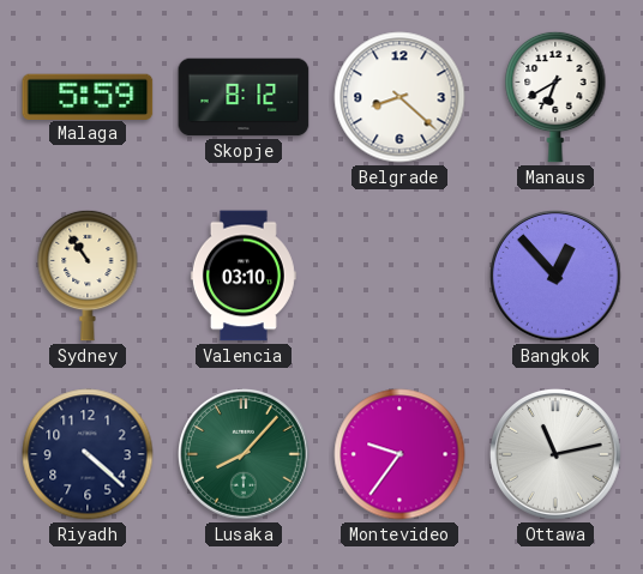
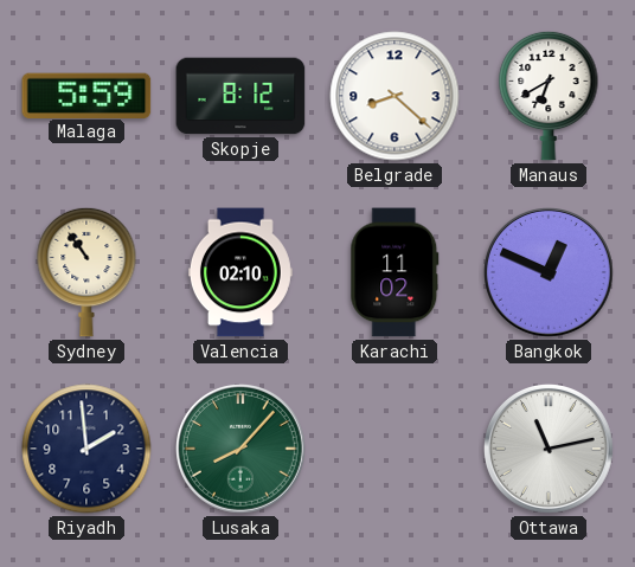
Valencia: 03:10 -> 02:10 (240, 272)
Karachi: none -> 11:02 (395, 272)
Bangkok: 12:53 -> 12:49 (550, 273)
Riyadh: 4:22 -> 1:59 (86, 449)
Montevideo: 9:36 -> none (399, 454)
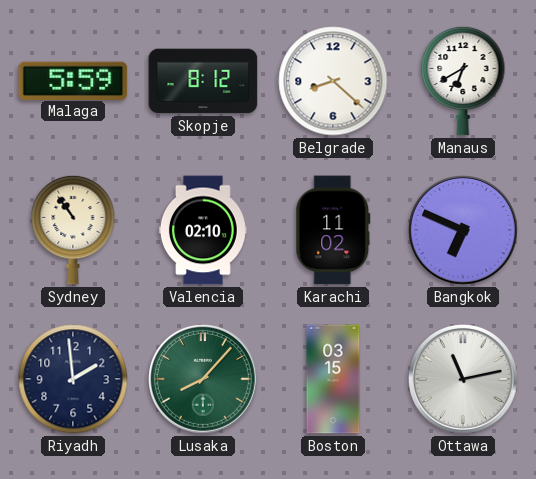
Bangkok: 12:49 -> 6:49 (464, 231)
Boston: none -> 03:15 (333, 379)
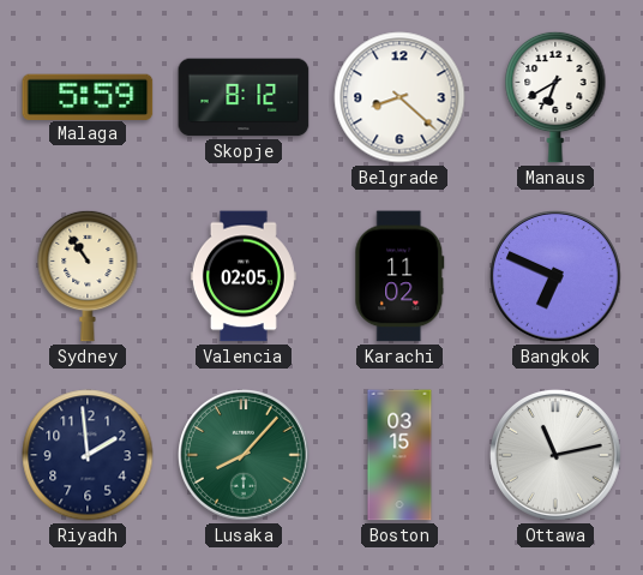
Valencia: 02:10 -> 02:05 (244, 276)
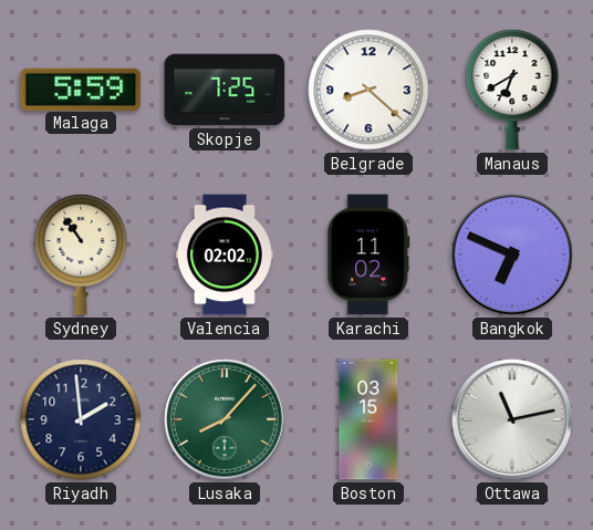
Skopje: 8:12 -> 7:25 (225, 90)
Valencia: 02:05 -> 02:02 (225, 254)
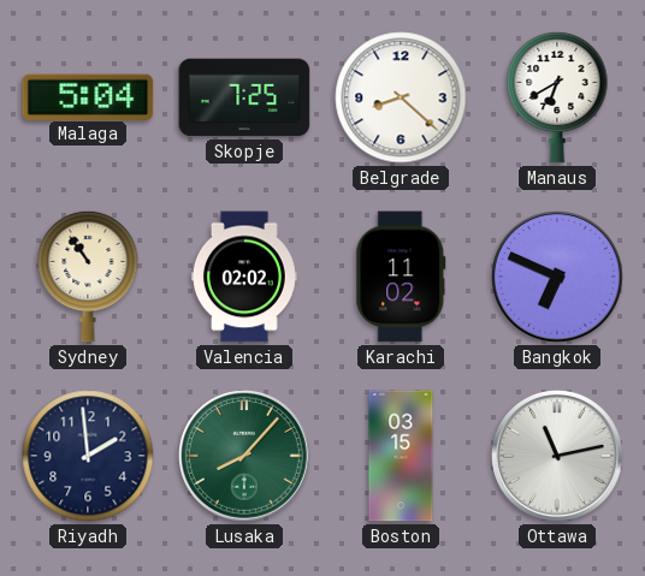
Malaga: 5:59 -> 5:04 (88, 96)
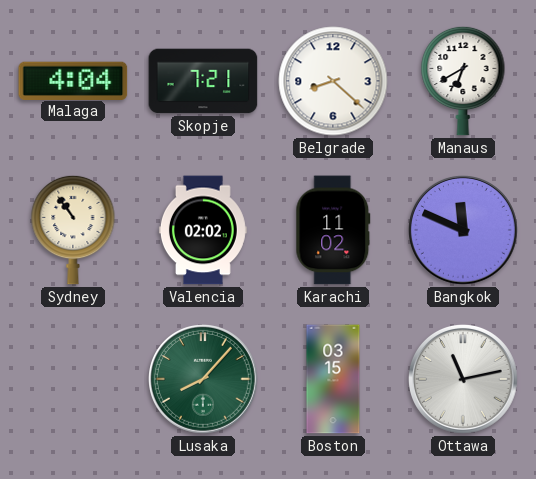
Malaga: 5:04 -> 4:04 (73, 80)
Skopje: 7:25 -> 7:21 (203, 81)
Bangkok: 6:49 -> 11:49 (464, 231)
Riyadh: 1:59 -> none (88, 456)
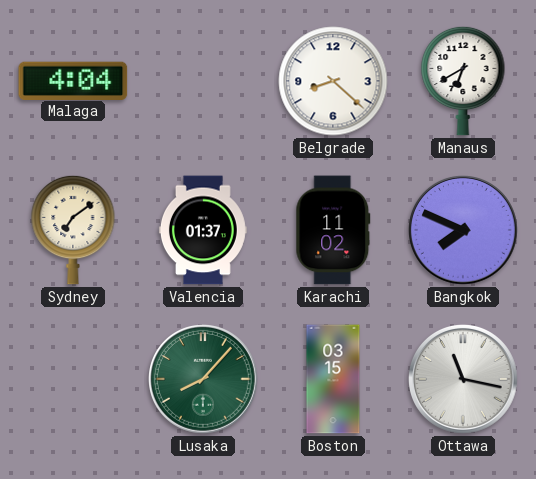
Skopje: 7:21 -> none (203, 81)
Sydney: 10:54 -> 7:09 (73, 230)
Valencia: 02:02 -> 01:37 (203, 230)
Bangkok: 11:49 -> 7:49 (464, 231)
Ottawa: 11:13 -> 11:17 (464, 380)
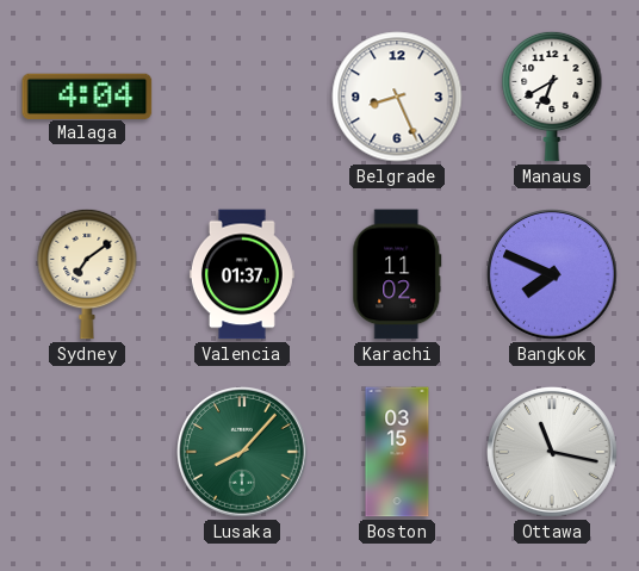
Belgrade: 8:22 -> 8:26 (397, 97)
